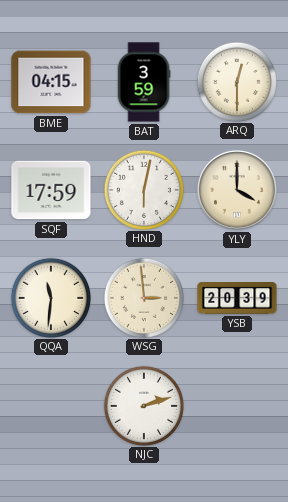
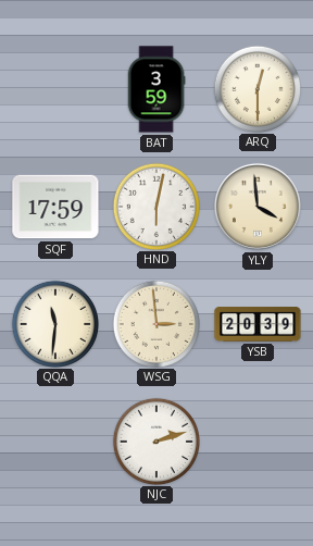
BME: 04:15 -> none (51, 82)
YLY: 4:00 -> 3:59 (258, 207)
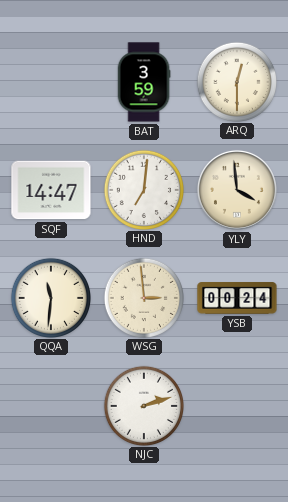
SQF: 17:59 -> 14:47 (51, 190)
HND: 6:02 -> 7:01 (143, 189)
YSB: 20:39 -> 00:24 (237, 298)
